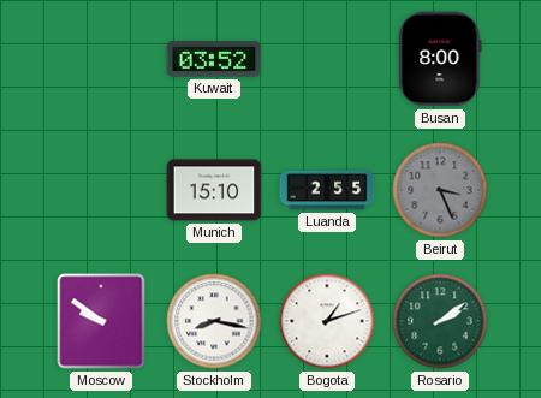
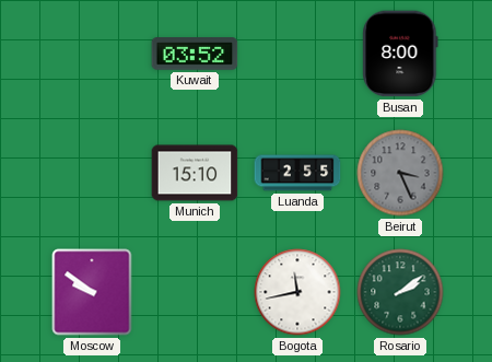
Stockholm: 8:17 -> none (214, 321)
Bogota: 1:12 -> 11:43 (297, 292)
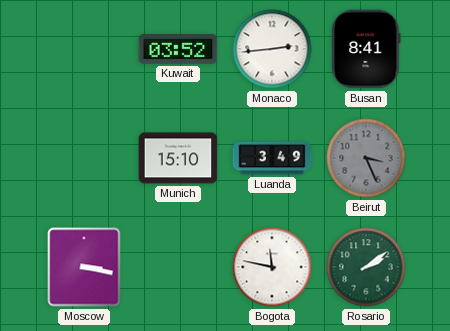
Monaco: none -> 2:44 (272, 49)
Busan: 8:00 -> 8:41 (366, 49)
Luanda: 2:55 -> 3:49 (272, 158)
Moscow: 9:51 -> 3:17 (84, 267)
Bogota: 11:43 -> 11:47 (272, 267)
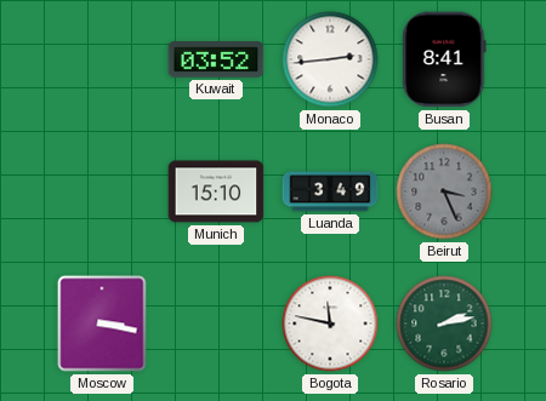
Rosario: 2:09 -> 2:13 (444, 323)
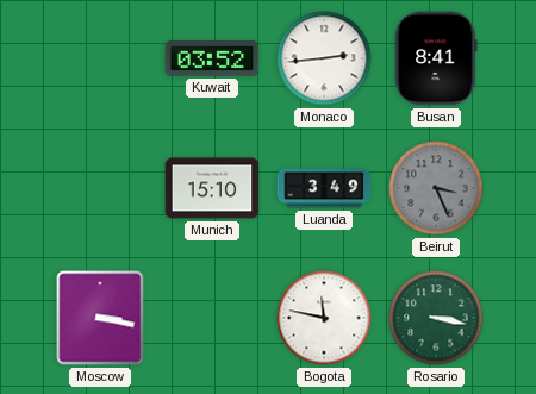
Rosario: 2:13 -> 3:17 (436, 318)
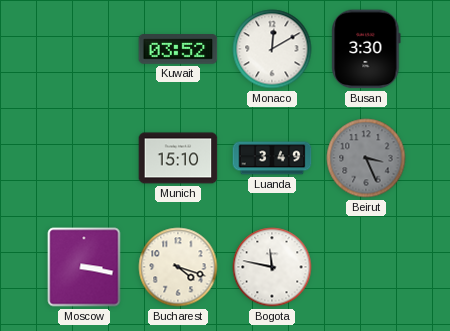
Monaco: 2:44 -> 12:10 (272, 49)
Busan: 8:41 -> 3:30 (366, 49)
Bucharest: none -> 4:18 (178, 267)
Rosario: 3:17 -> none (436, 318)
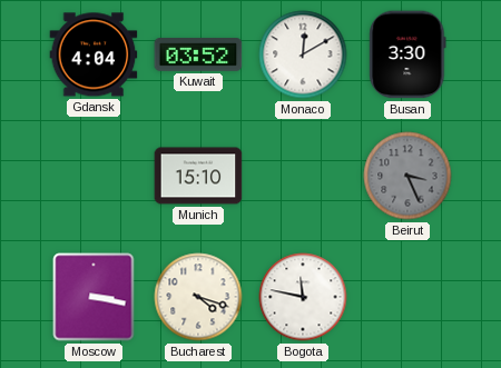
Gdansk: none -> 4:04 (94, 54)
Luanda: 3:49 -> none (272, 158)
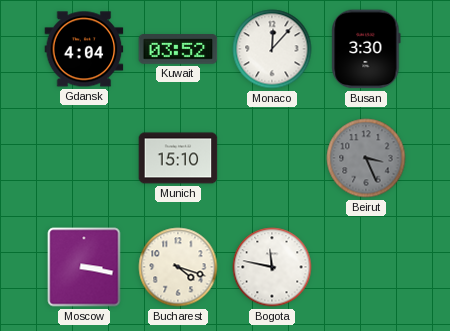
Monaco: 12:10 -> 12:07 (272, 49)
